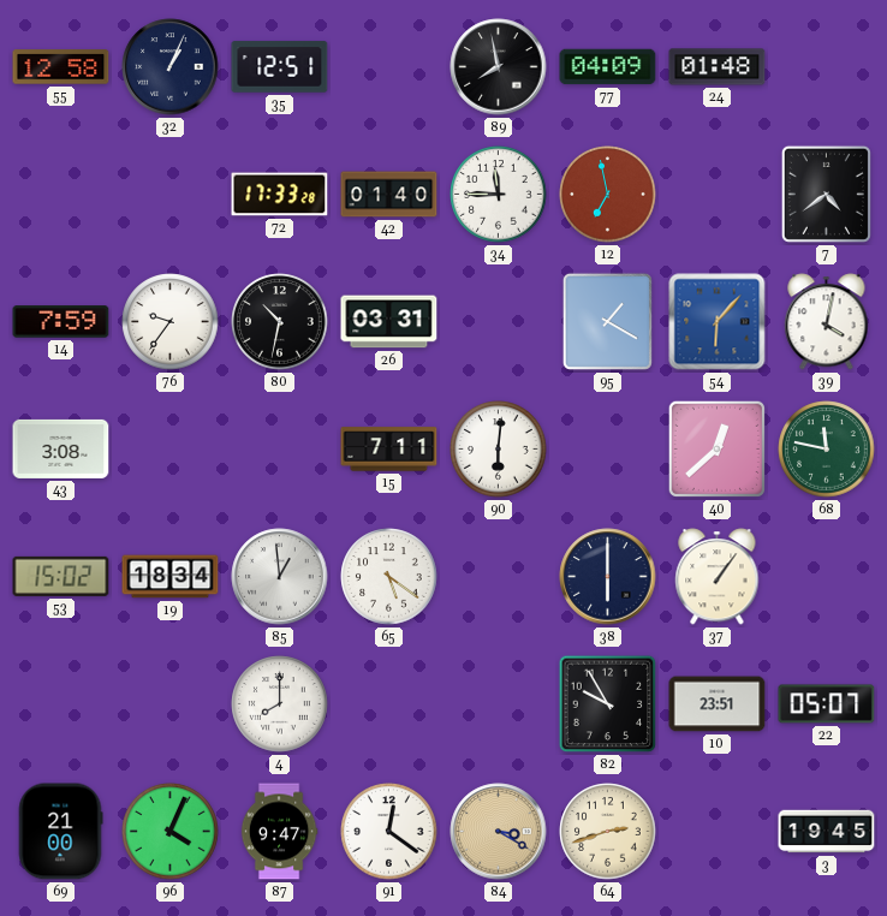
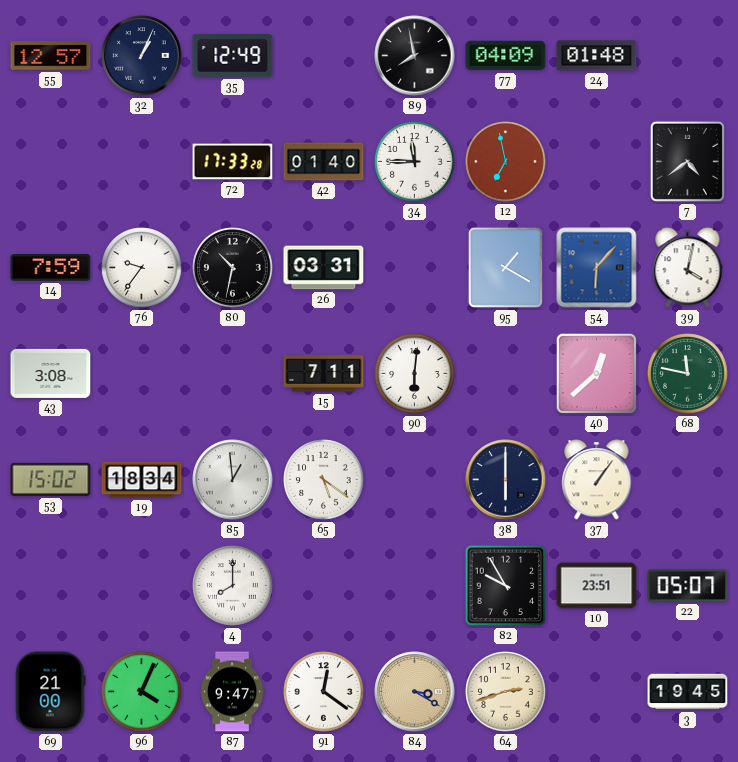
55: 12:58 -> 12:57 (51, 56)
35: 12:51 -> 12:49 (233, 56)
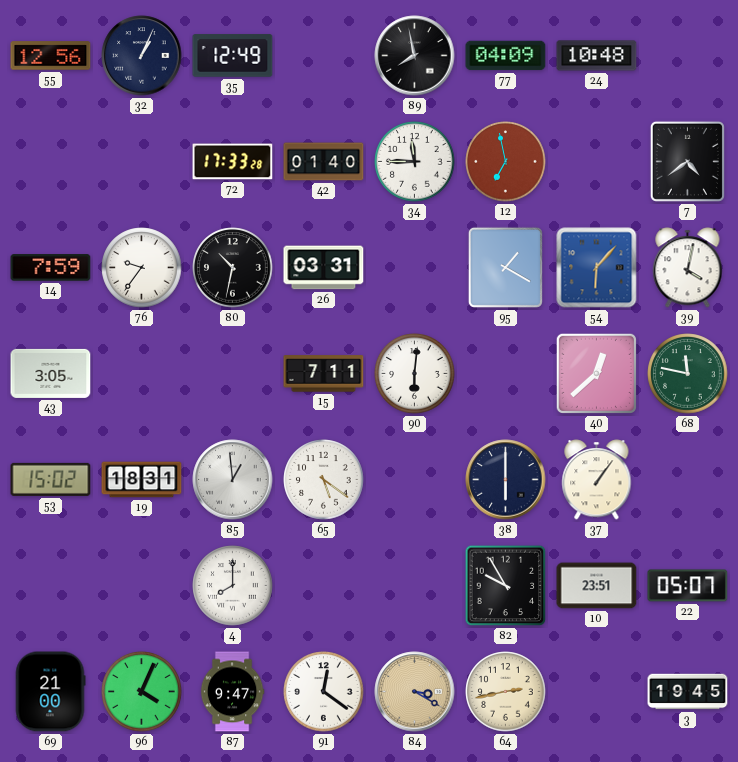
55: 12:57 -> 12:56 (51, 56)
24: 01:48 -> 10:48 (597, 56)
43: 3:08 -> 3:05 (51, 373)
19: 18:34 -> 18:31 (142, 480)
64: 2:42 -> 2:43 (506, 692)
